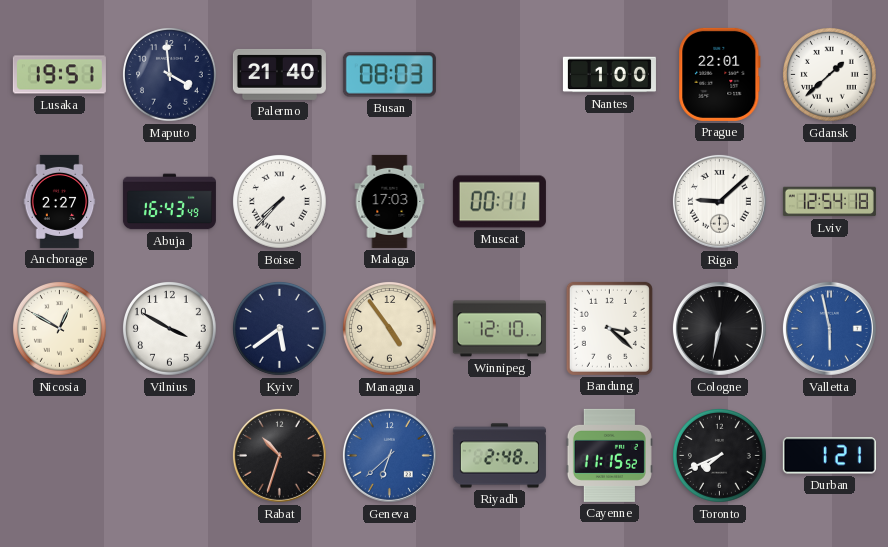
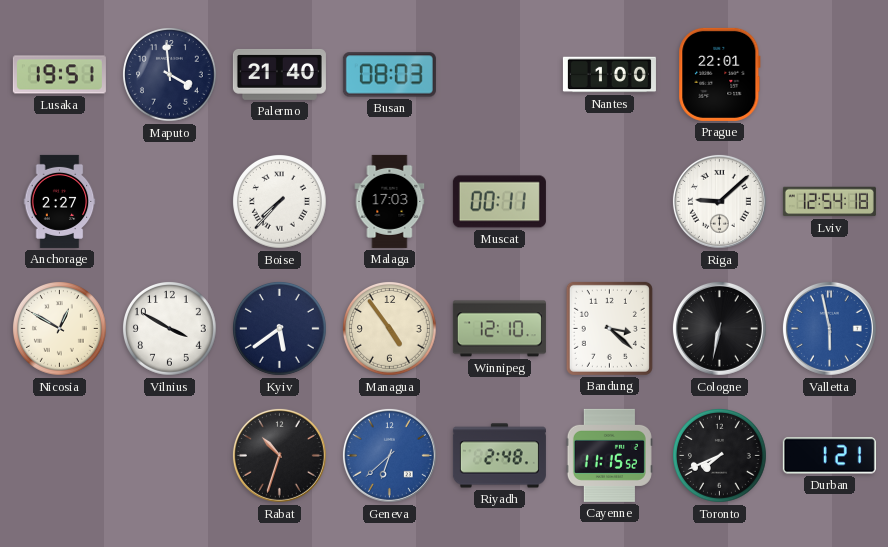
Gdansk: 1:38 -> none (830, 75)
Abuja: 16:43 -> none (169, 202)
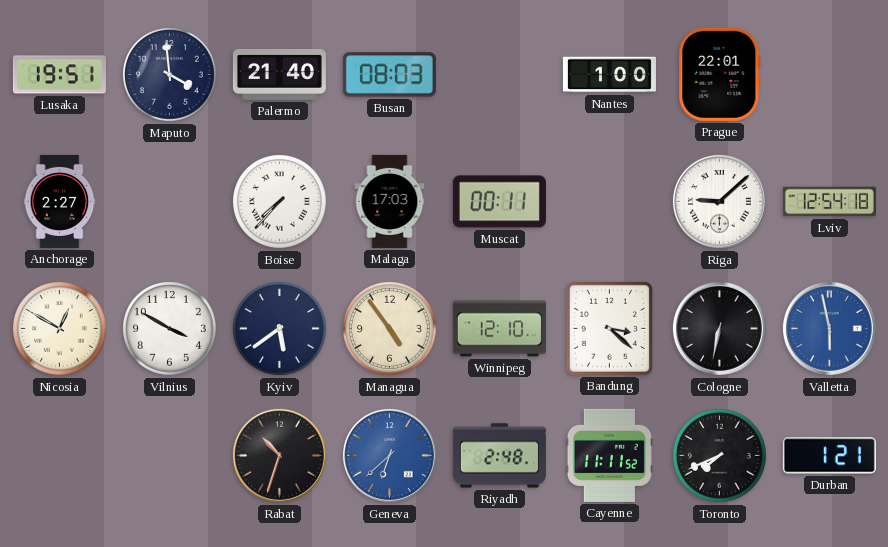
Cayenne: 11:15 -> 11:11 (609, 455)
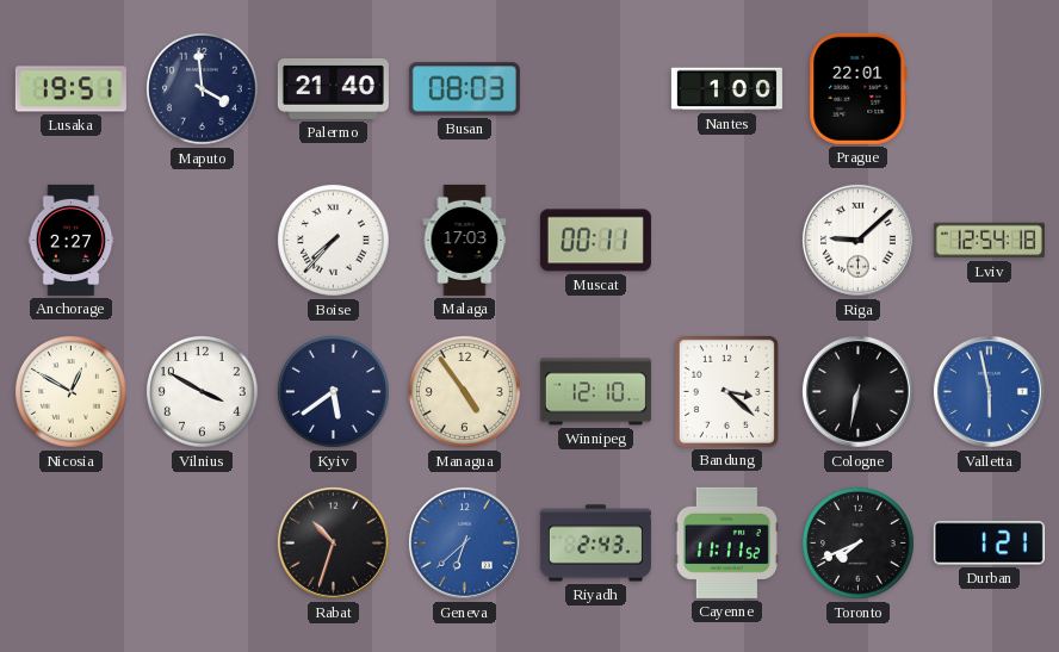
Riyadh: 2:48 -> 2:43 (595, 544)
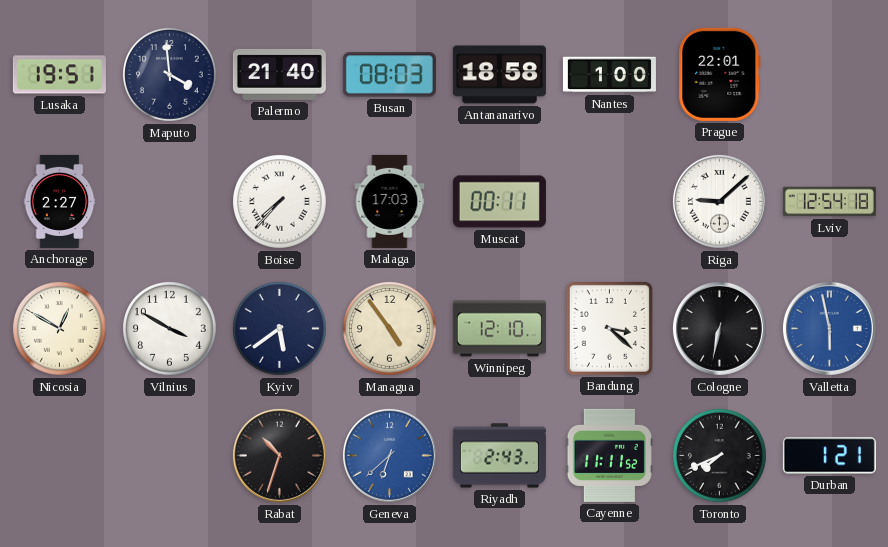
Antananarivo: none -> 18:58 (499, 75)
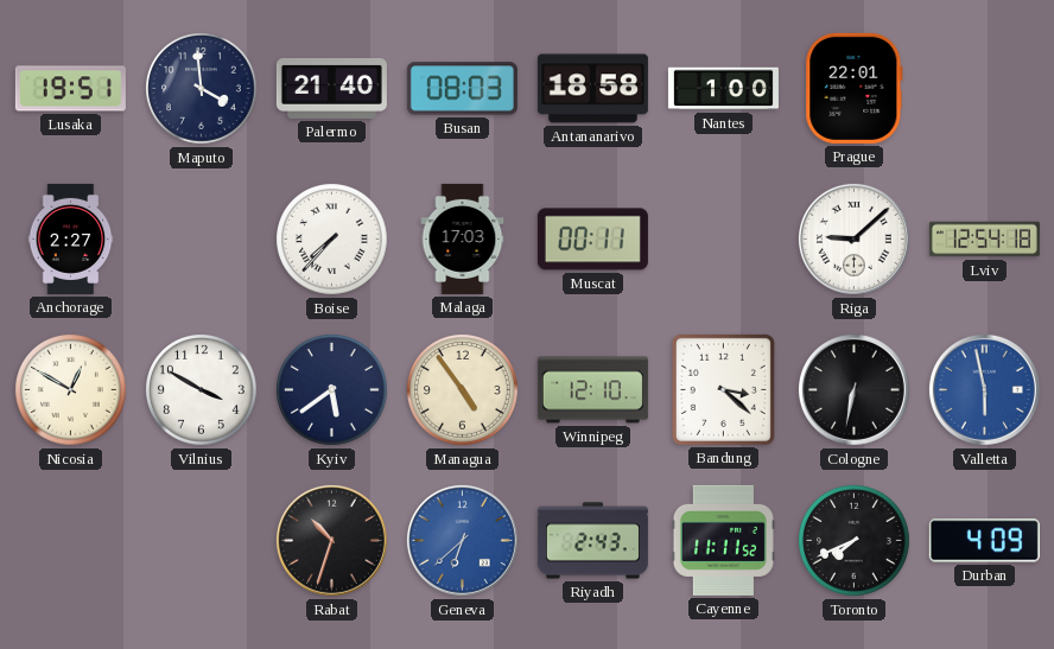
Durban: 1:21 -> 4:09 (984, 541)
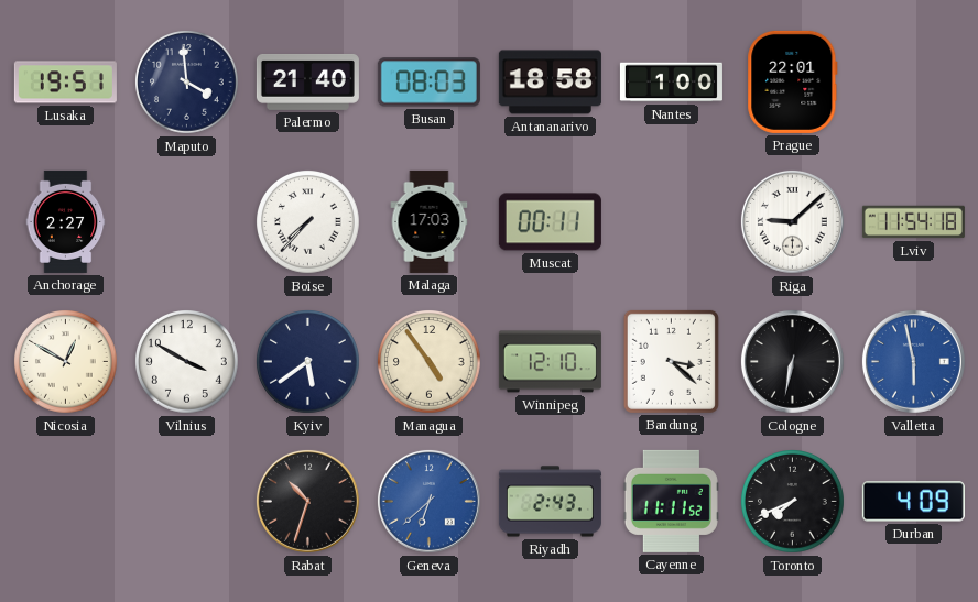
Lviv: 12:54 -> 11:54 (913, 222)
